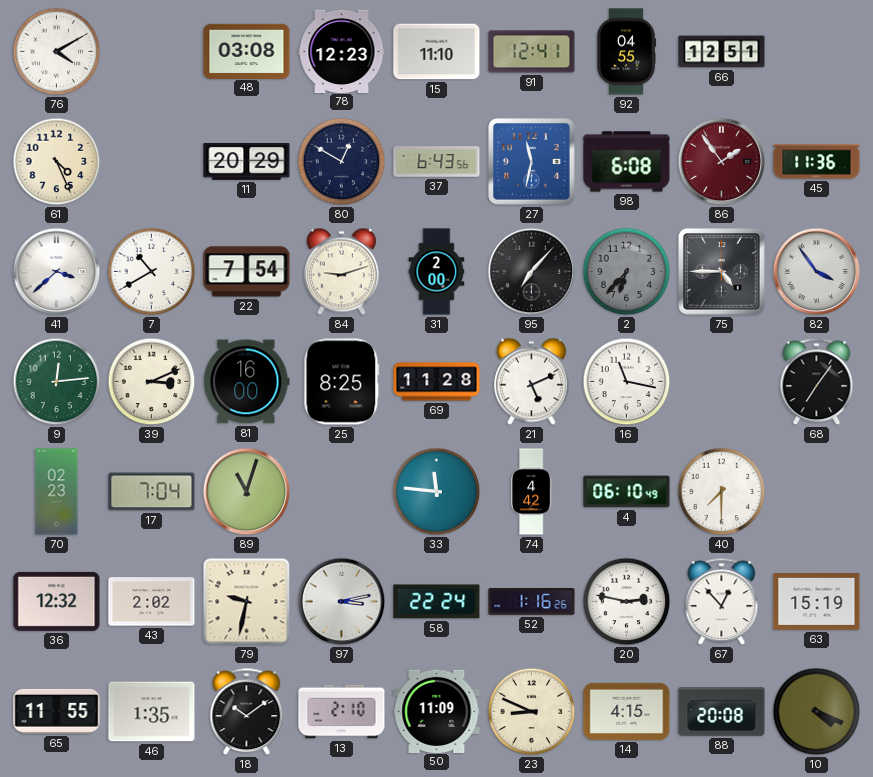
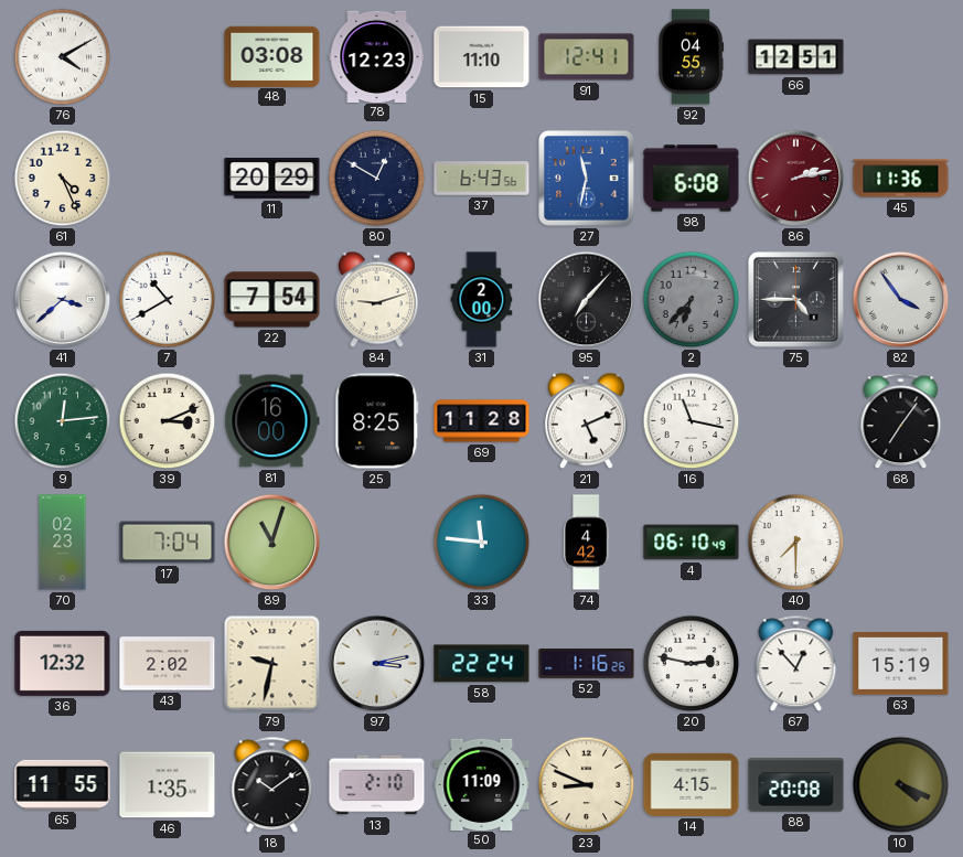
86: 1:54 -> 2:13 (796, 179)
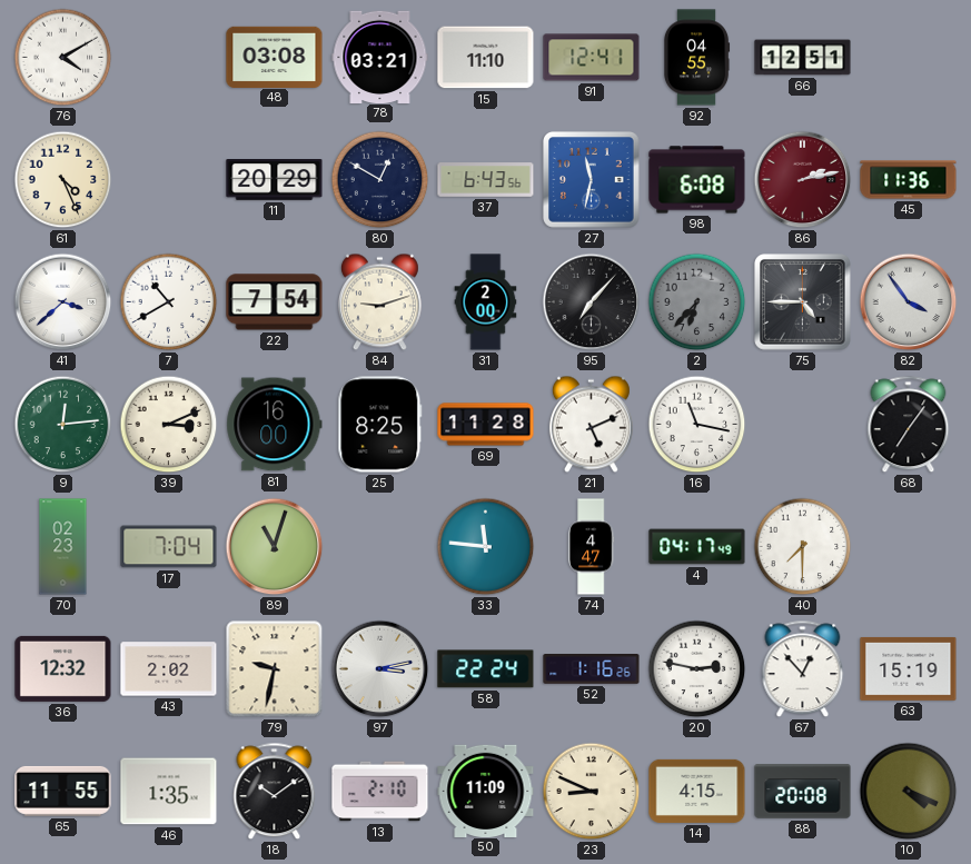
78: 12:23 -> 03:21 (380, 57)
74: 4:42 -> 4:47 (592, 547)
4: 06:10 -> 04:17 (697, 547)
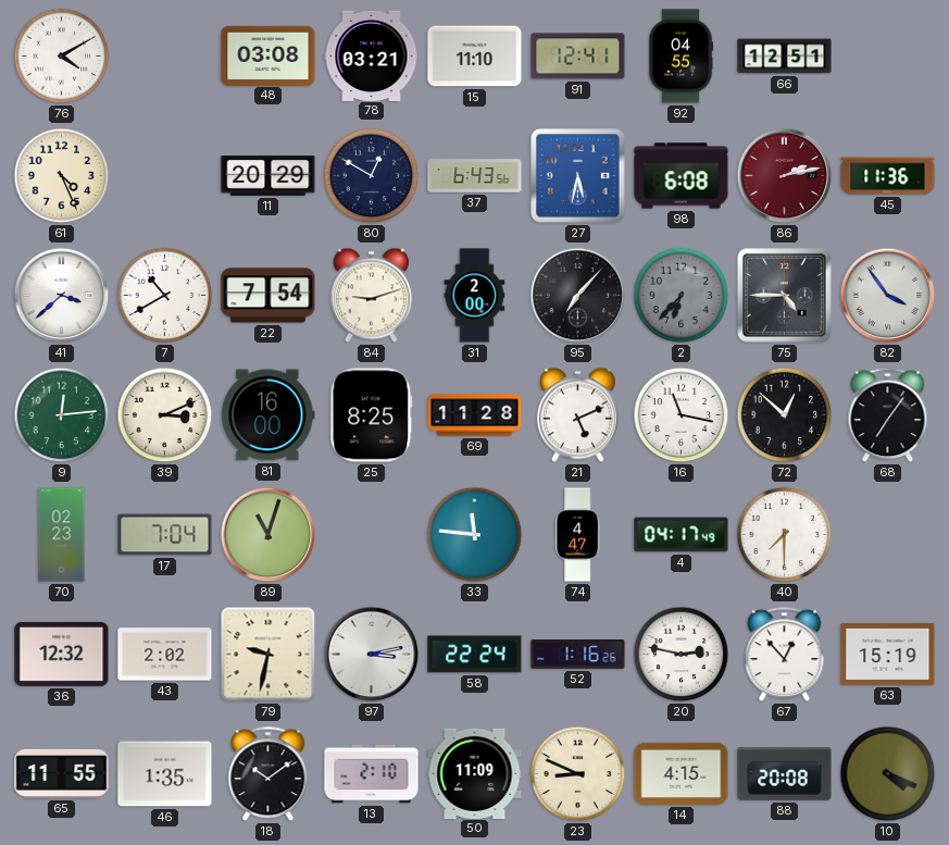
27: 11:32 -> 5:32 (578, 176)
72: none -> 12:52 (785, 415)
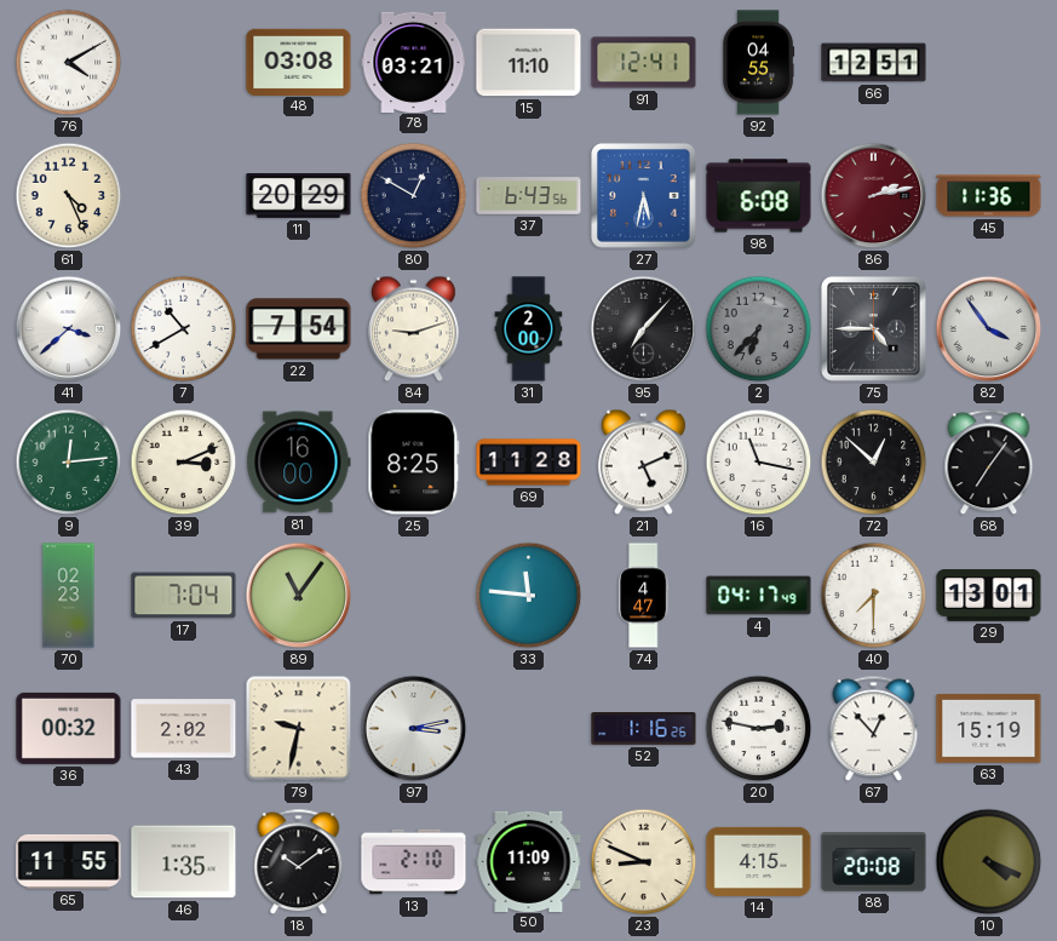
89: 11:03 -> 11:06 (299, 596)
29: none -> 13:01 (989, 596)
36: 12:32 -> 00:32 (69, 728)
58: 22:24 -> none (475, 655)
